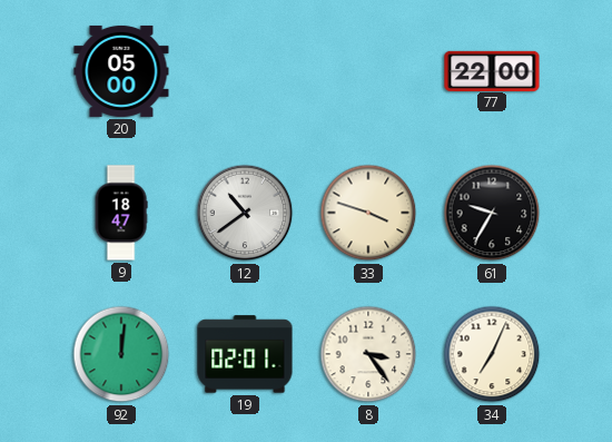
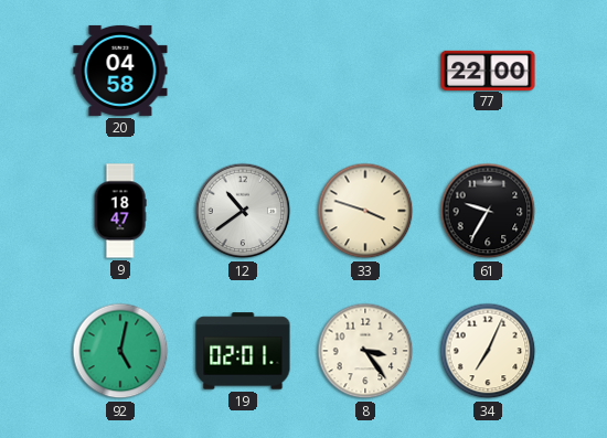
20: 05:00 -> 04:58 (120, 71)
92: 12:01 -> 5:02 (120, 351)
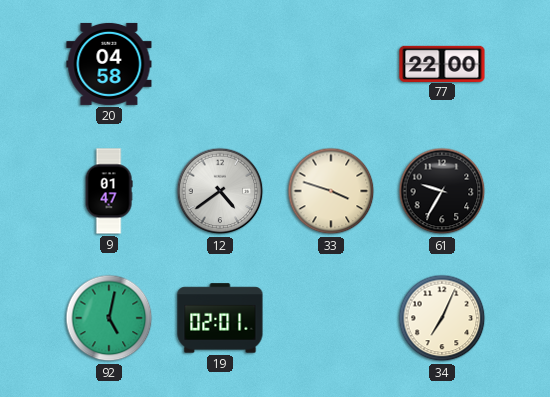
9: 18:47 -> 01:47 (109, 191)
12: 10:39 -> 4:39 (220, 191)
8: 3:24 -> none (365, 351)
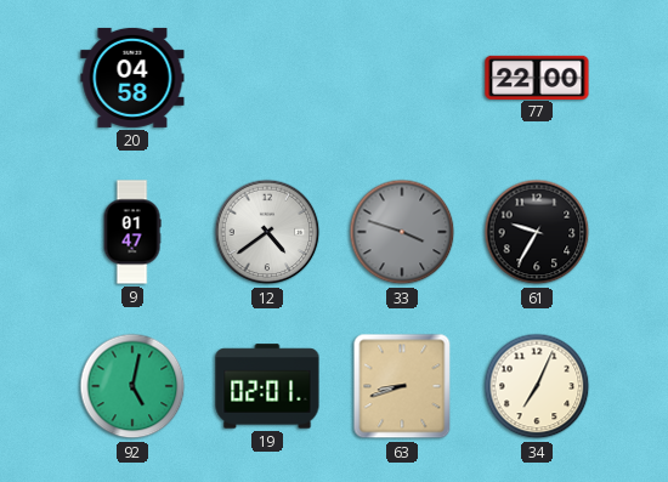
33 dial: cream -> grey (402, 232)
63: none -> 8:42 (402, 386)
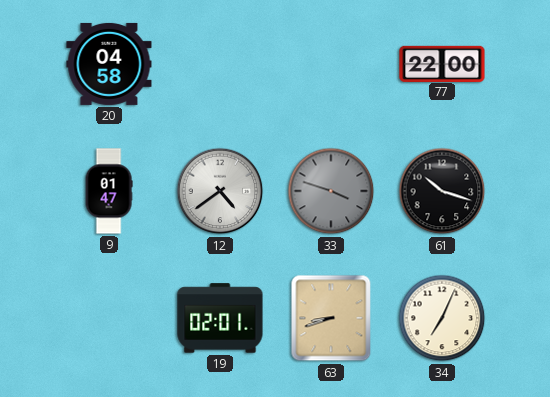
61: 9:35 -> 10:18 (442, 191)
92: 5:02 -> none (132, 386)
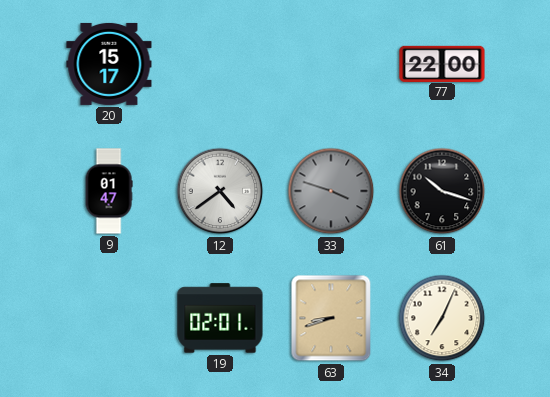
20: 04:58 -> 15:17 (109, 64)
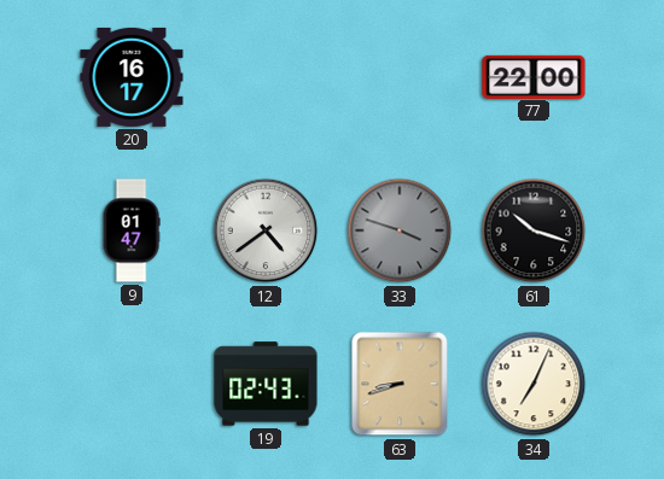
20: 15:17 -> 16:17 (132, 77)
19: 02:01 -> 02:43 (266, 384)
